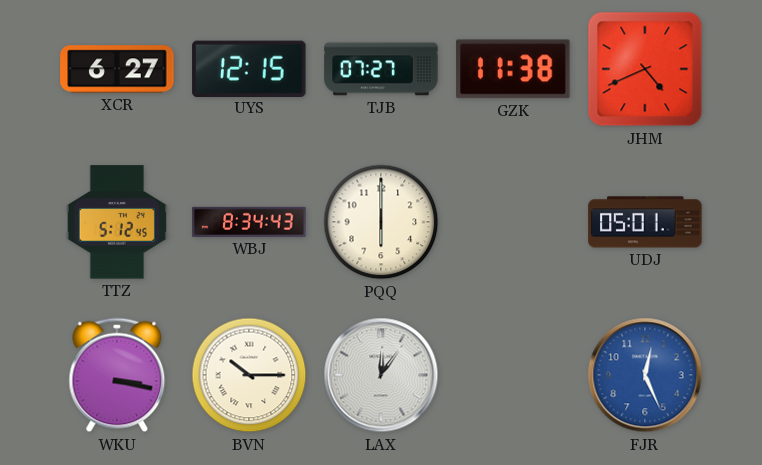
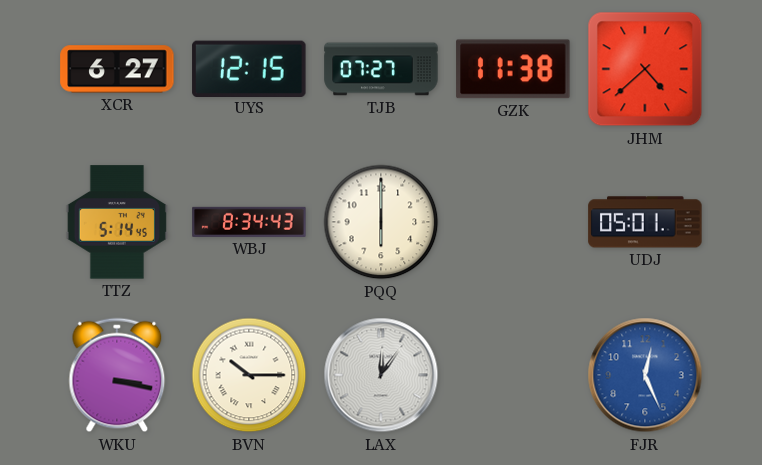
JHM: 4:41 -> 4:38 (645, 69)
TTZ: 5:12 -> 5:14 (117, 222)
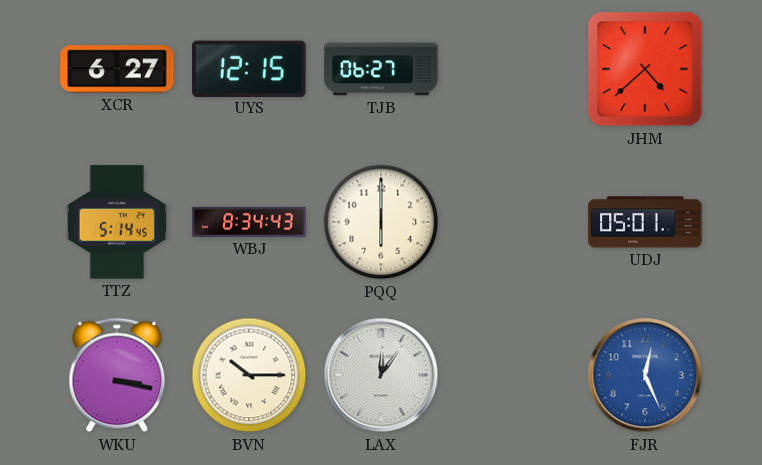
TJB: 07:27 -> 06:27 (381, 69)
GZK: 11:38 -> none (513, 69)
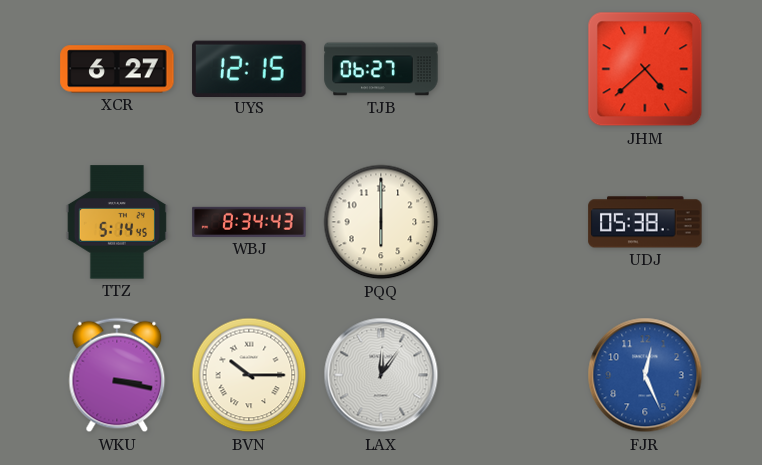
UDJ: 05:01 -> 05:38 (645, 222)
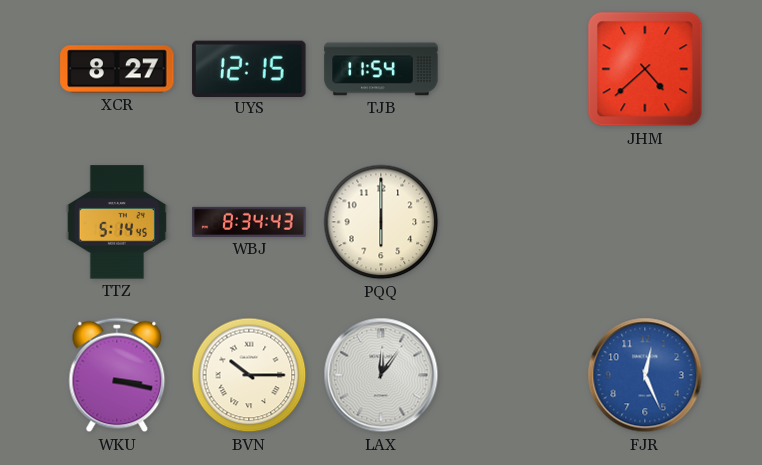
XCR: 6:27 -> 8:27 (117, 69)
TJB: 06:27 -> 11:54 (381, 69)
UDJ: 05:38 -> none (645, 222)
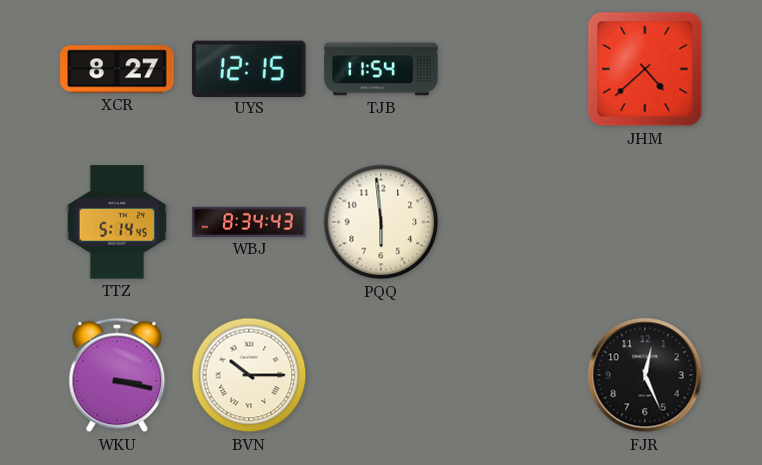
PQQ: 6:00 -> 5:59 (381, 222)
LAX: 12:06 -> none (381, 375)
FJR dial: blue -> black (645, 375)
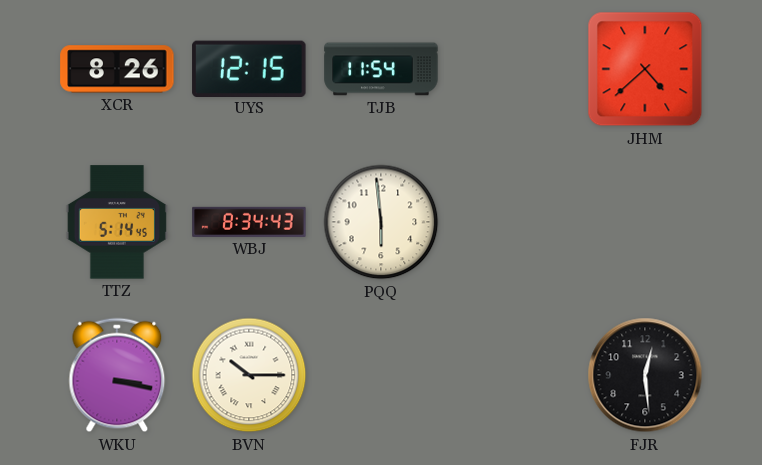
XCR: 8:27 -> 8:26 (117, 69)
FJR: 12:26 -> 12:29 (645, 375)
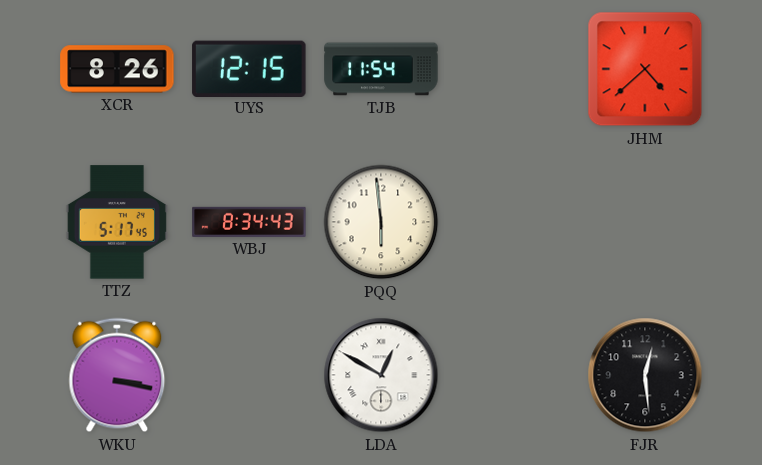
TTZ: 5:14 -> 5:17 (117, 222)
BVN: 10:15 -> none (249, 375)
LDA: none -> 12:50 (381, 375)
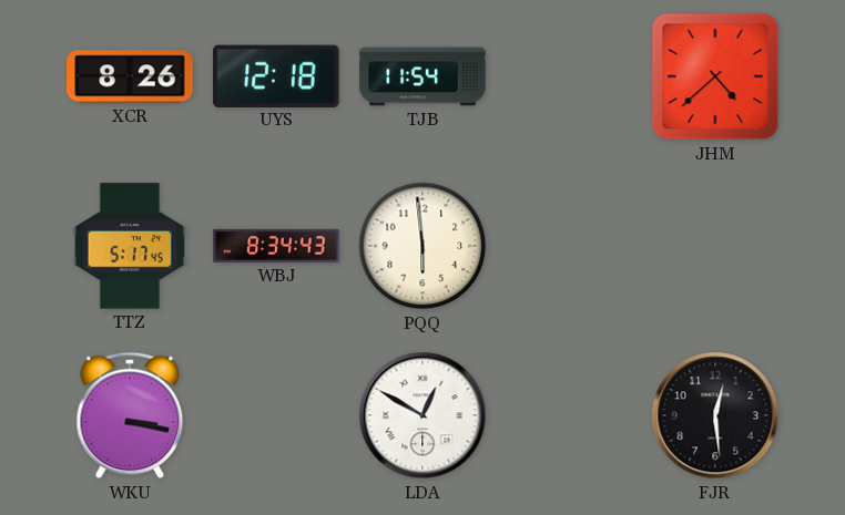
UYS: 12:15 -> 12:18 (276, 75)
